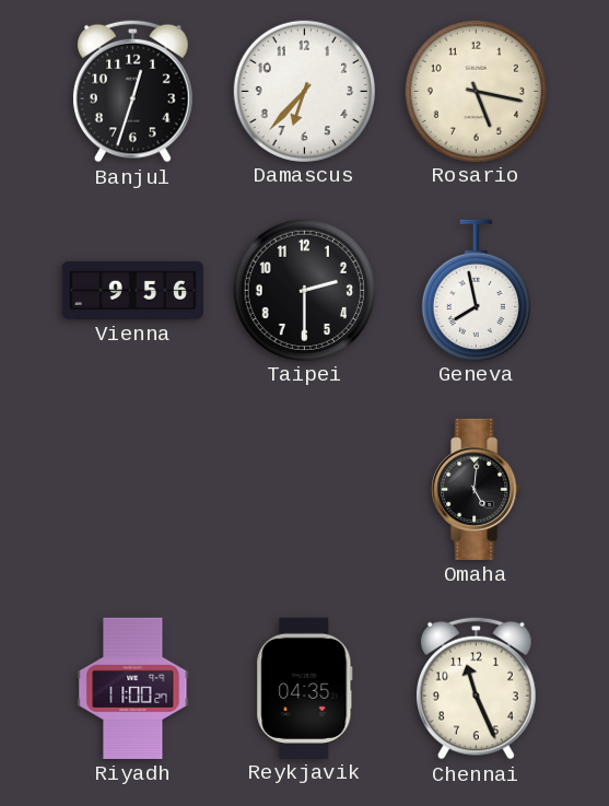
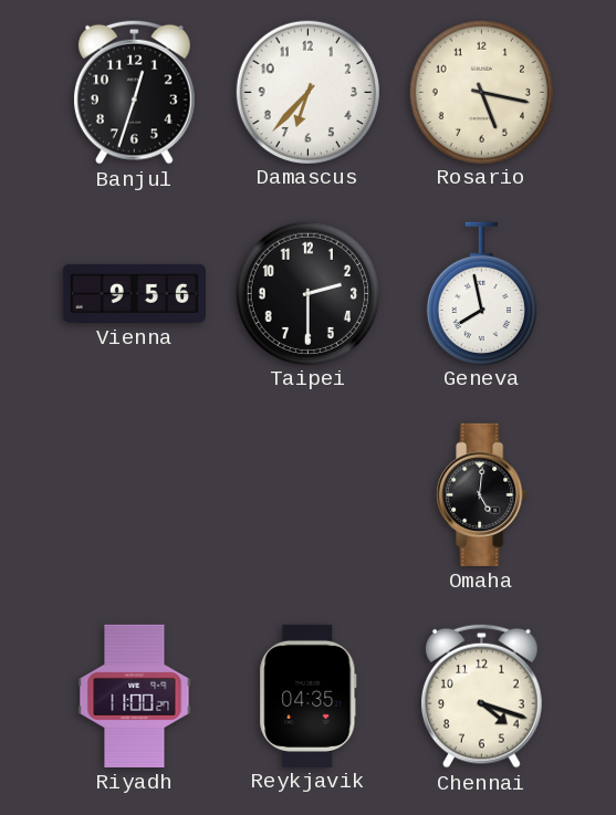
Chennai: 11:26 -> 4:18 (482, 696)
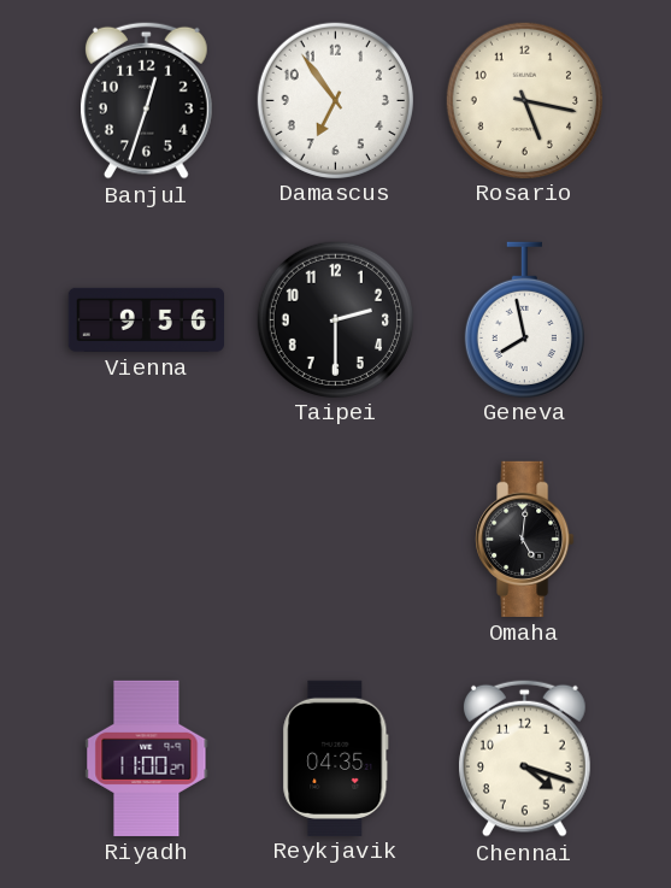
Damascus: 6:37 -> 6:54 (335, 100)
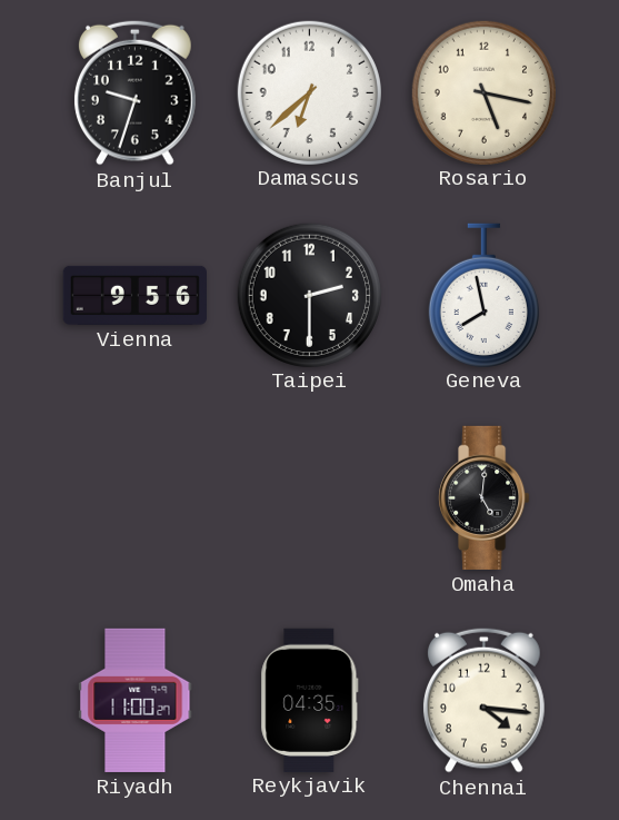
Banjul: 12:33 -> 9:33 (136, 92)
Damascus: 6:54 -> 6:38 (309, 92)
Chennai: 4:18 -> 4:16 (485, 700)
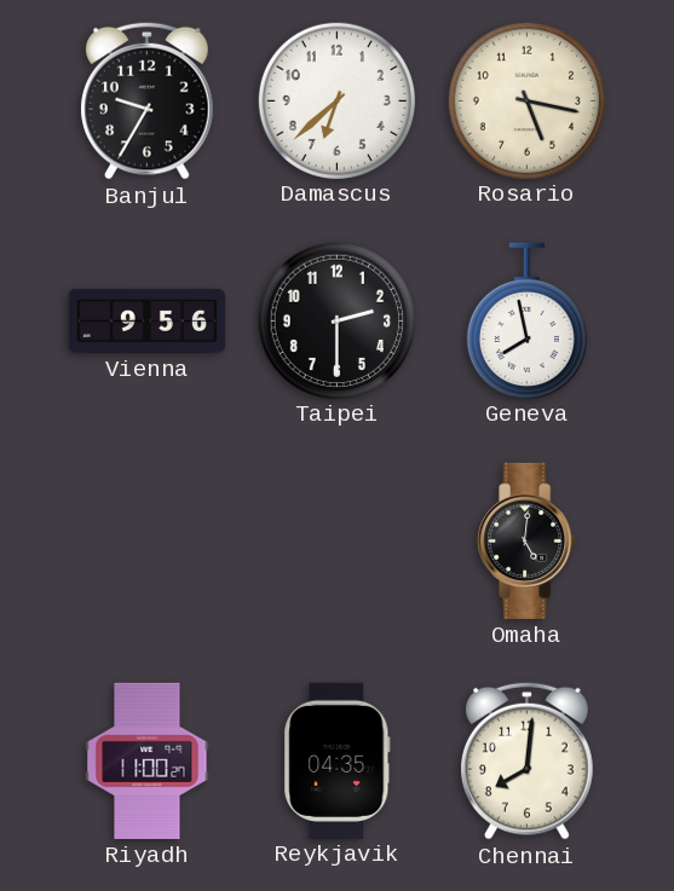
Banjul: 9:33 -> 9:35 (148, 100)
Chennai: 4:16 -> 8:01 (528, 760)
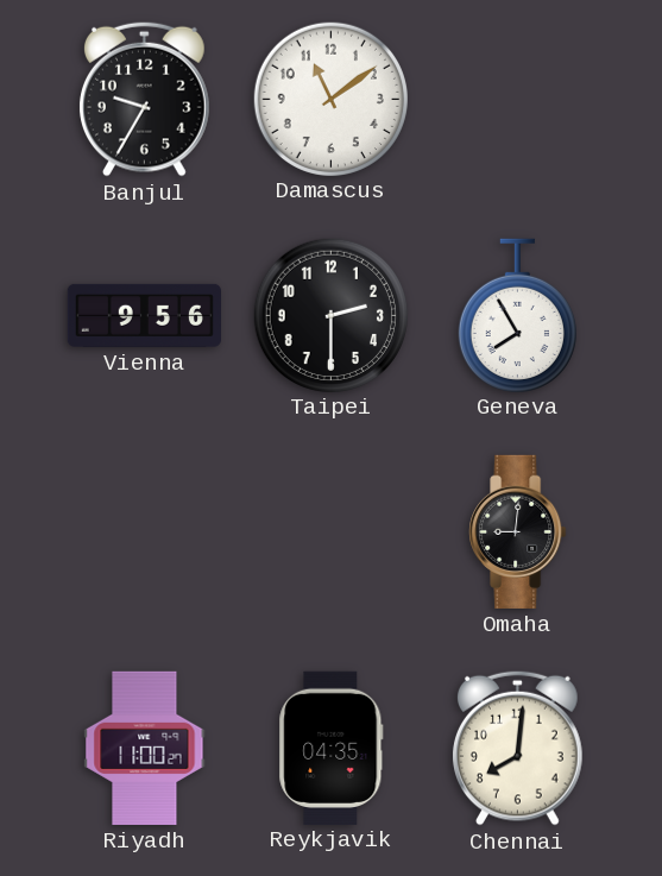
Damascus: 6:38 -> 11:09 (330, 99)
Rosario: 5:17 -> none (526, 100)
Geneva: 7:58 -> 7:55 (517, 315)
Omaha: 5:01 -> 9:01 (518, 531)
